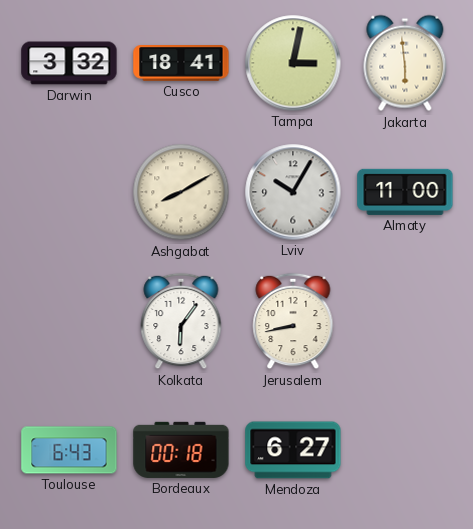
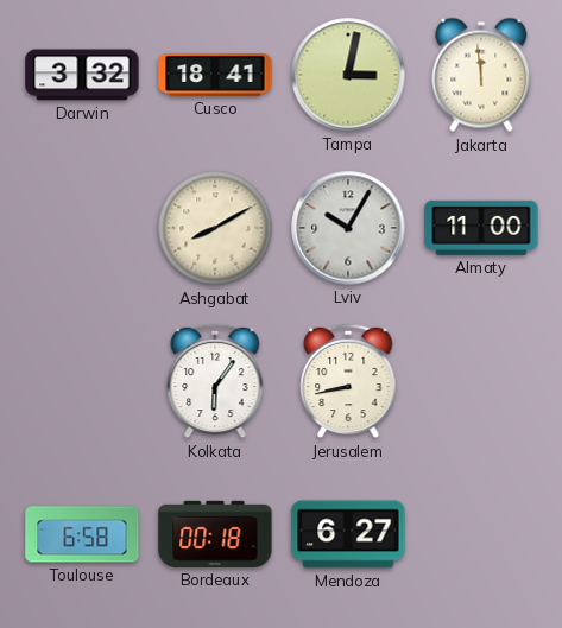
Jakarta: 5:59 -> 11:59 (481, 75)
Toulouse: 6:43 -> 6:58 (82, 534)
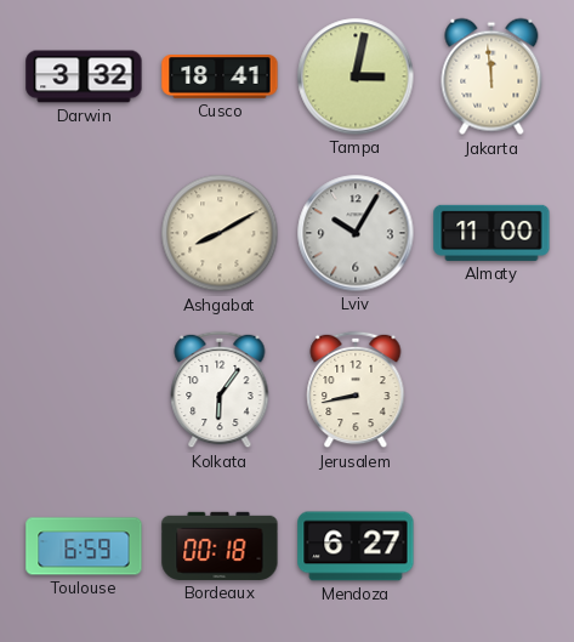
Toulouse: 6:58 -> 6:59 (84, 546)
